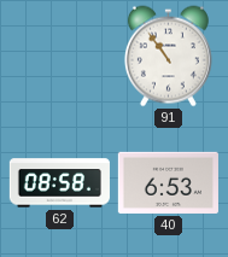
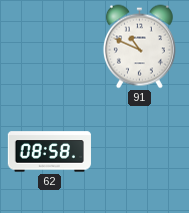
91: 10:54 -> 10:49 (139, 47)
40: 6:53 -> none (168, 182)
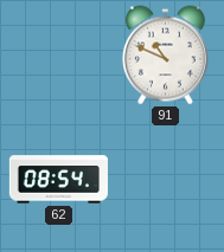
62: 08:58 -> 08:54 (58, 180)
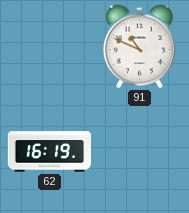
62: 08:54 -> 16:19 (49, 152)
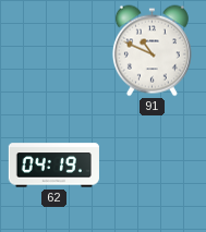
62: 16:19 -> 04:19 (53, 166)
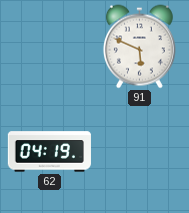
91: 10:49 -> 5:49 (139, 47)
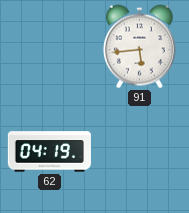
91: 5:49 -> 5:44 (139, 47)
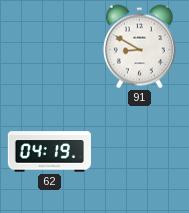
91: 5:44 -> 8:50 (139, 47)
